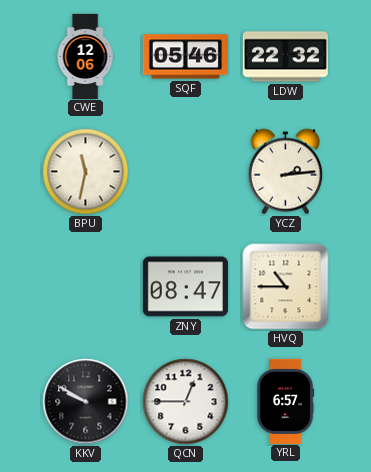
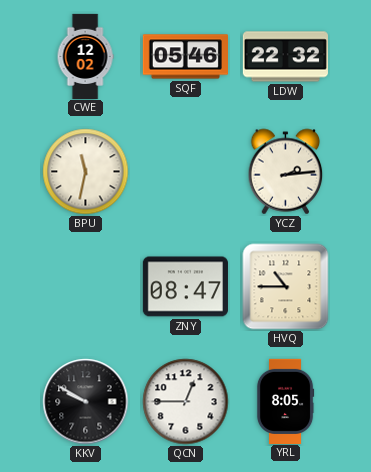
CWE: 12:06 -> 12:02 (85, 56)
YRL: 6:57 -> 8:05 (285, 401)
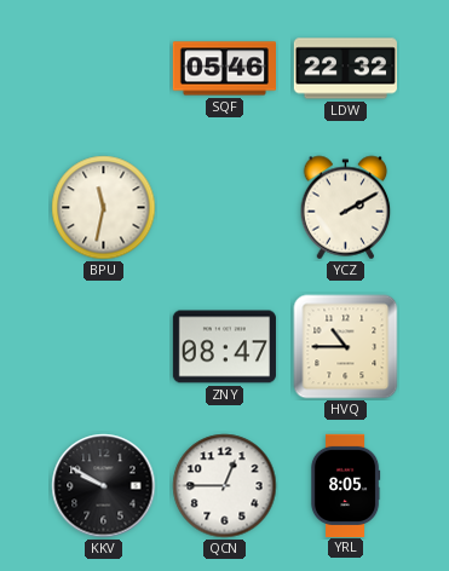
CWE: 12:02 -> none (85, 56)
YCZ: 2:14 -> 2:10 (346, 208)
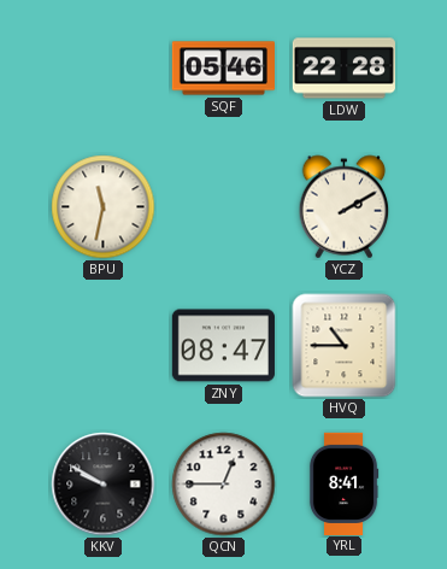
LDW: 22:32 -> 22:28 (343, 69)
YRL: 8:05 -> 8:41 (343, 483)
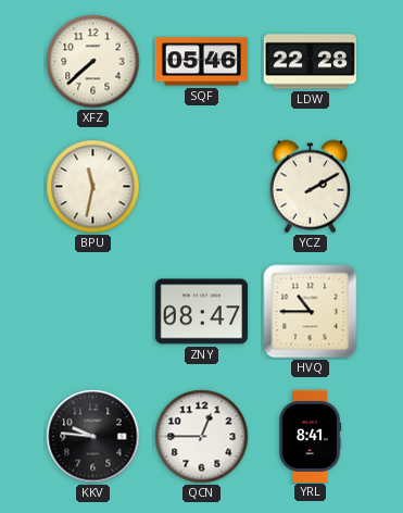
XFZ: none -> 7:38 (93, 62)
KKV: 9:50 -> 9:46 (93, 437)
